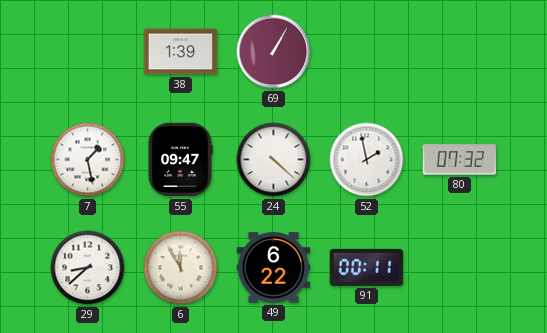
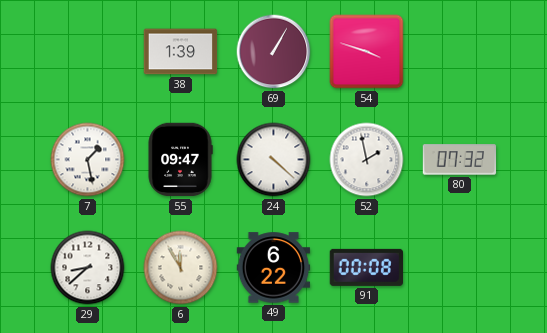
54: none -> 3:48 (367, 52)
91: 00:11 -> 00:08 (366, 267)
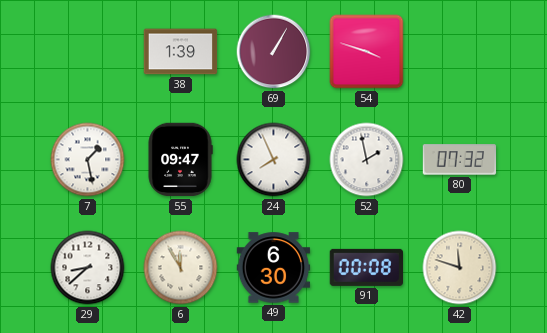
24: 4:22 -> 7:56 (274, 160)
49: 6:22 -> 6:30 (274, 268)
42: none -> 11:48 (460, 268)
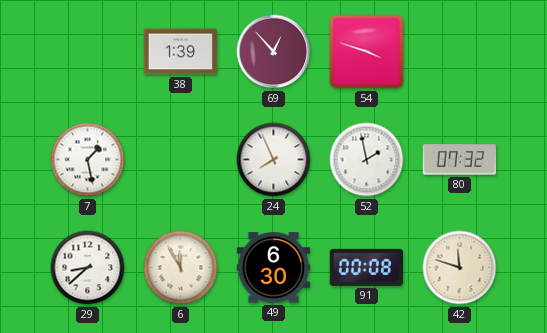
69: 1:05 -> 12:53 (274, 52)
55: 09:47 -> none (180, 160)
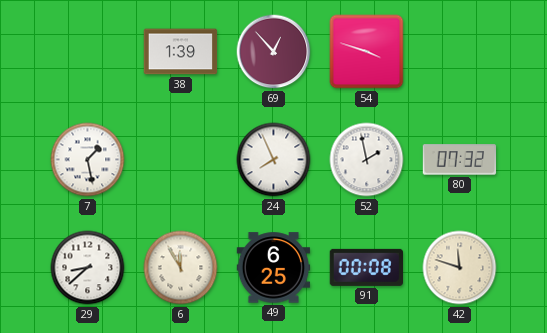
49: 6:30 -> 6:25 (274, 268)
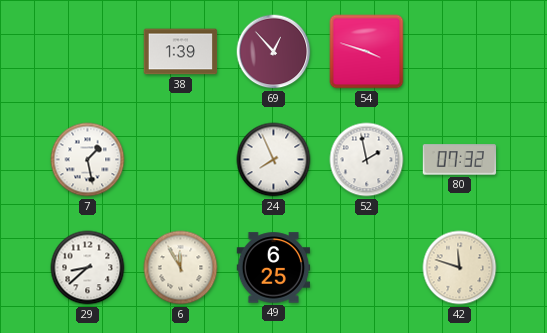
91: 00:08 -> none (366, 267)
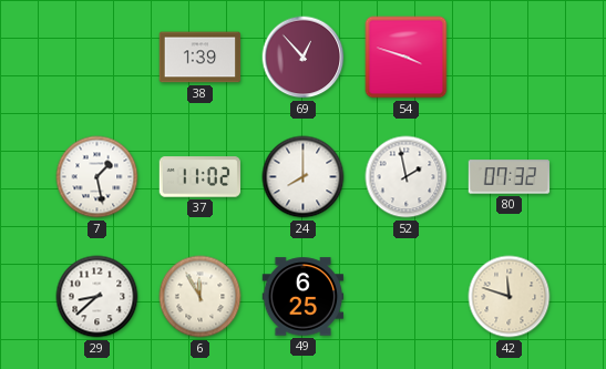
37: none -> 11:02 (201, 177)
24: 7:56 -> 8:00 (304, 177)
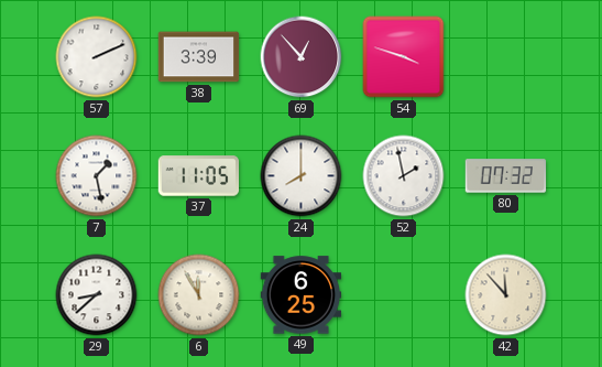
57: none -> 2:11 (97, 57)
38: 1:39 -> 3:39 (199, 57)
37: 11:02 -> 11:05 (199, 176)
42: 11:48 -> 11:53 (506, 295)
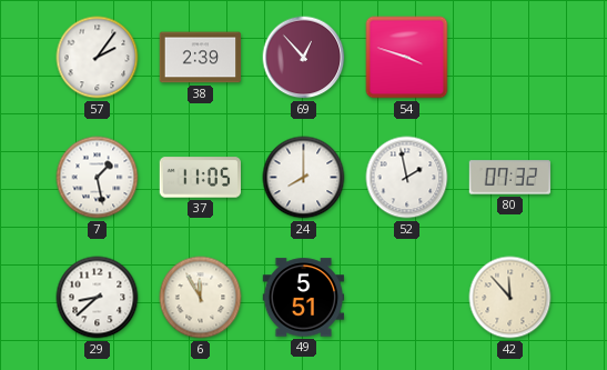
57: 2:11 -> 2:06 (98, 58)
38: 3:39 -> 2:39 (201, 58)
49: 6:25 -> 5:51 (304, 298)
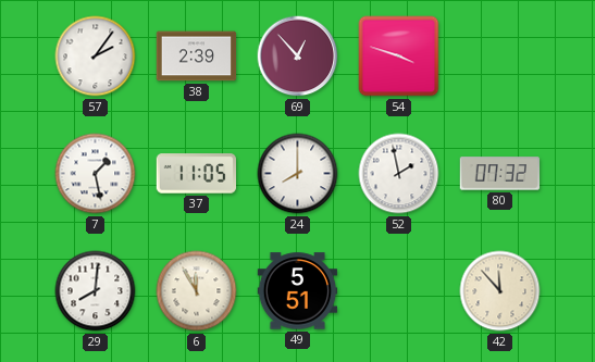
29: 8:38 -> 8:01 (96, 291)
